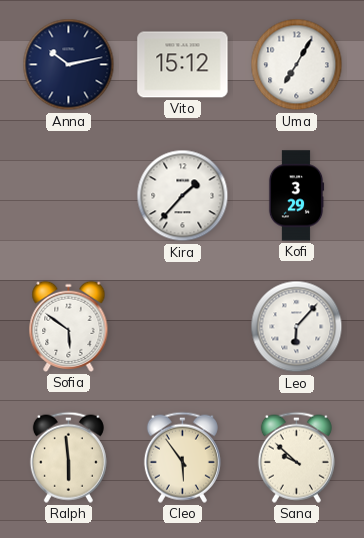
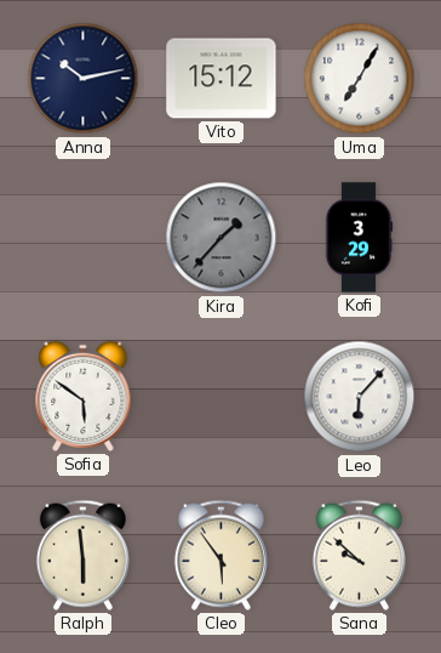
Kira dial: white -> grey (222, 238)
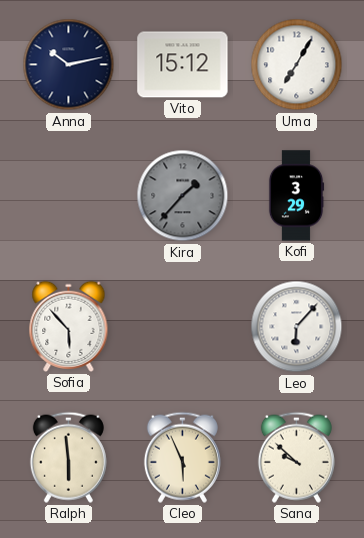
Sofia: 5:51 -> 5:53 (69, 326)
Cleo: 5:54 -> 5:56 (182, 457)
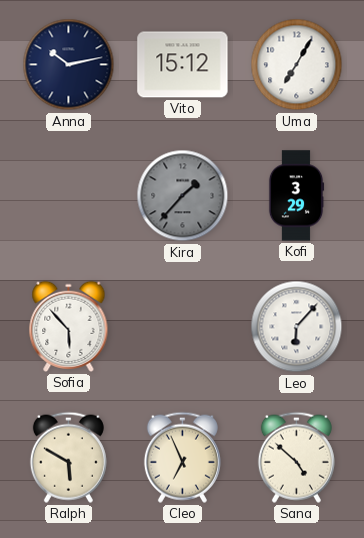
Ralph: 5:59 -> 5:50 (68, 457)
Cleo: 5:56 -> 6:56 (182, 457)
Sana: 9:52 -> 4:52 (296, 457)
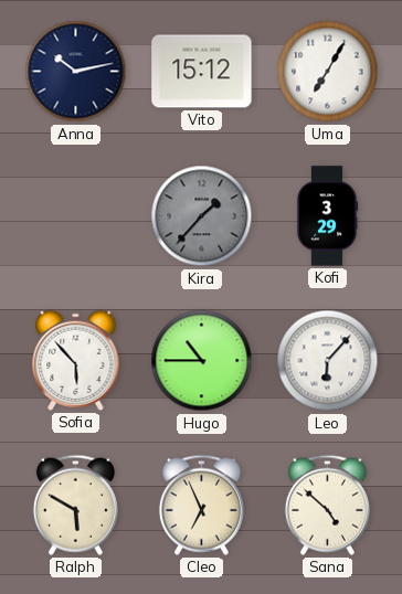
Hugo: none -> 10:45 (202, 361)
